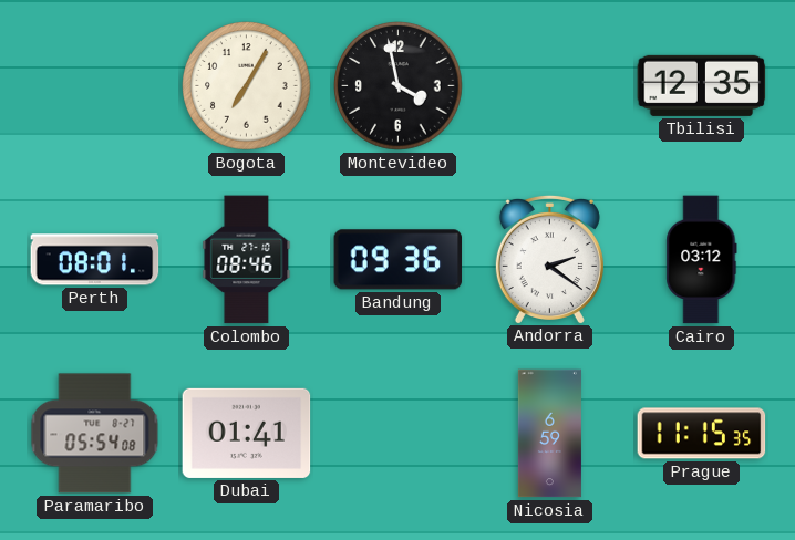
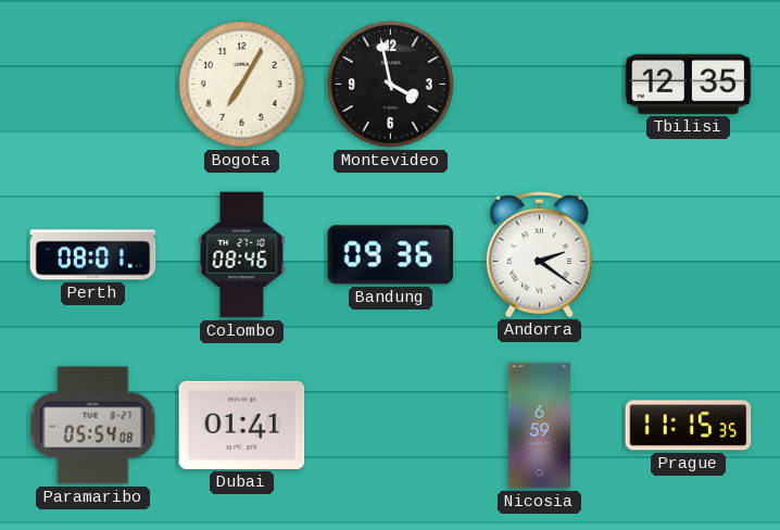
Cairo: 03:12 -> none (702, 260)
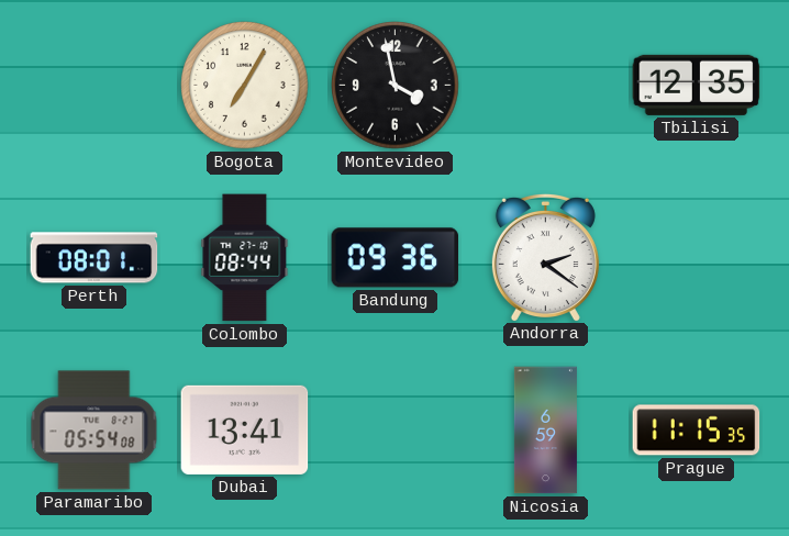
Colombo: 08:46 -> 08:44 (245, 258)
Dubai: 01:41 -> 13:41 (245, 429)
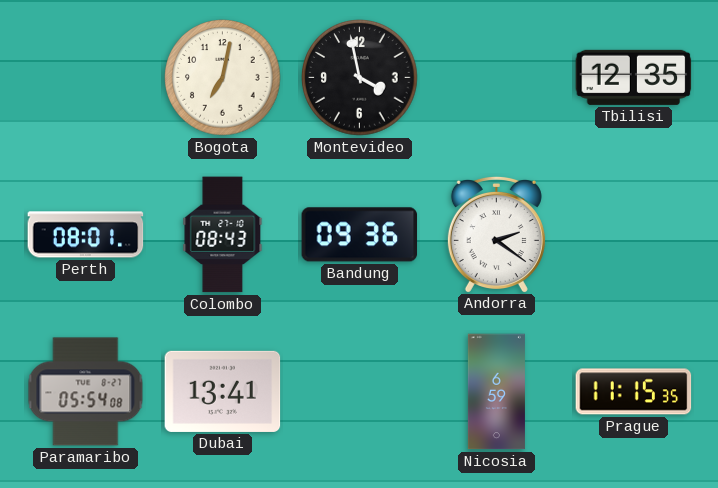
Bogota: 7:05 -> 7:02 (223, 78)
Colombo: 08:44 -> 08:43 (223, 235)
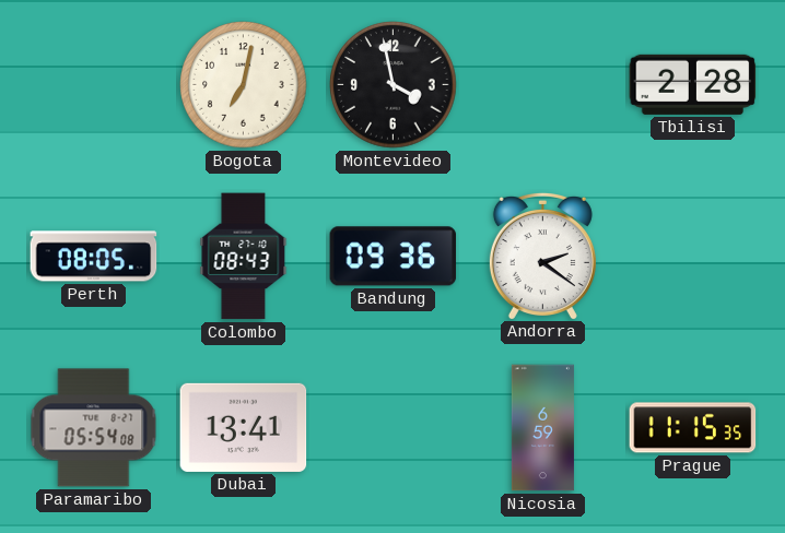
Tbilisi: 12:35 -> 2:28 (693, 84)
Perth: 08:01 -> 08:05 (94, 257)
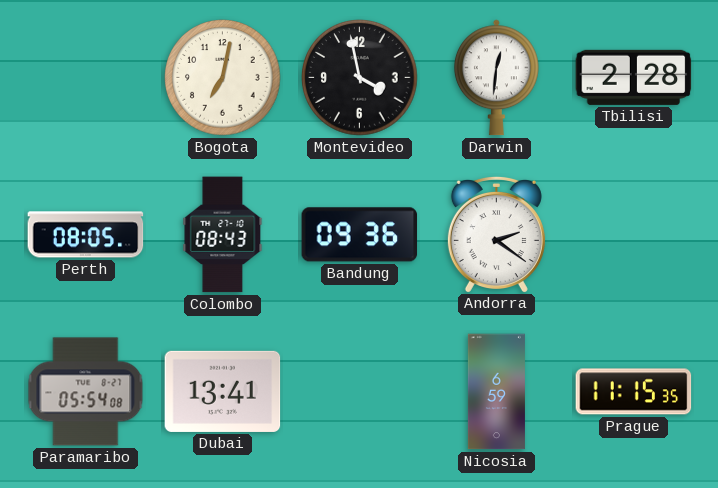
Darwin: none -> 12:31 (496, 78)
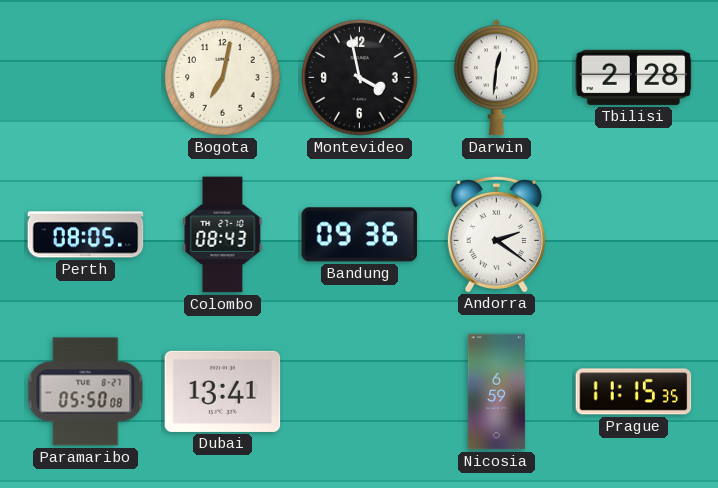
Paramaribo: 05:54 -> 05:50 (86, 392)
